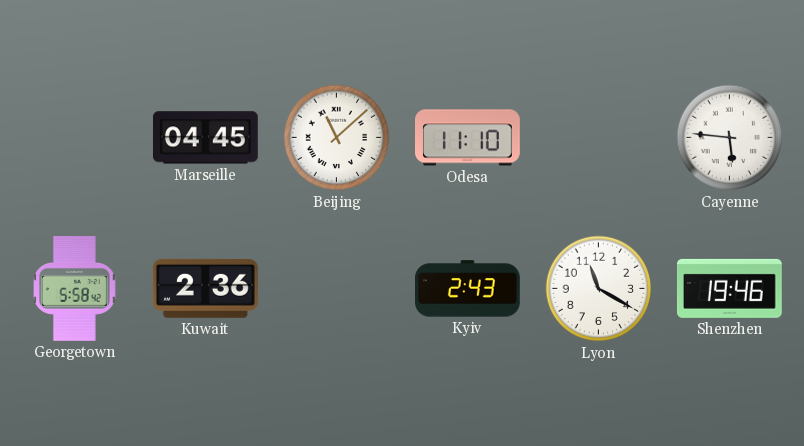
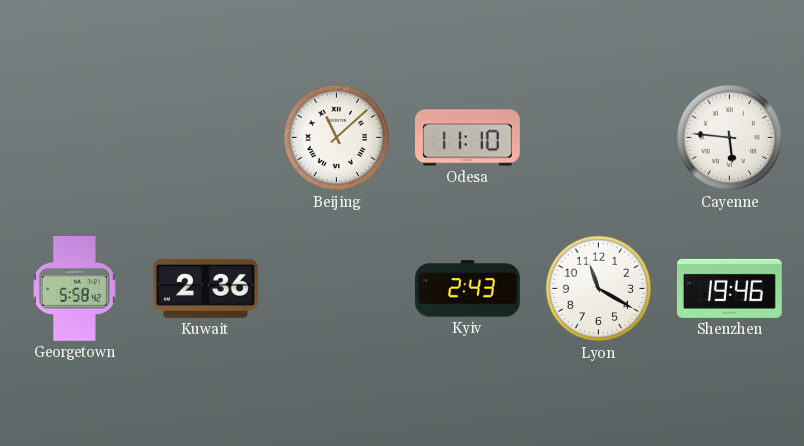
Marseille: 04:45 -> none (205, 138)
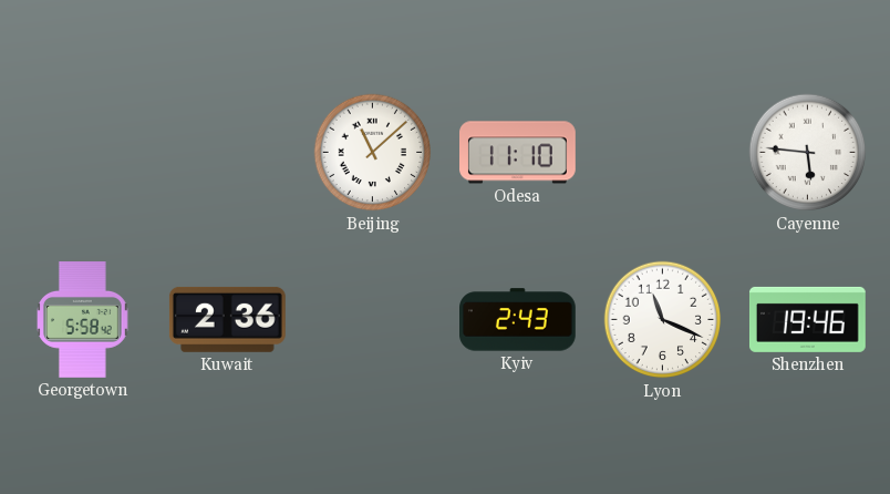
Lyon: 11:20 -> 11:19 (663, 320)
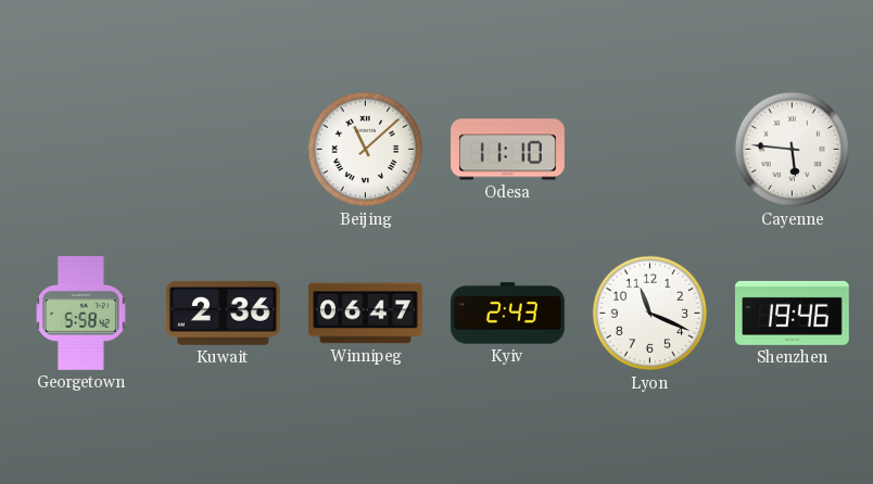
Winnipeg: none -> 06:47 (366, 314)
